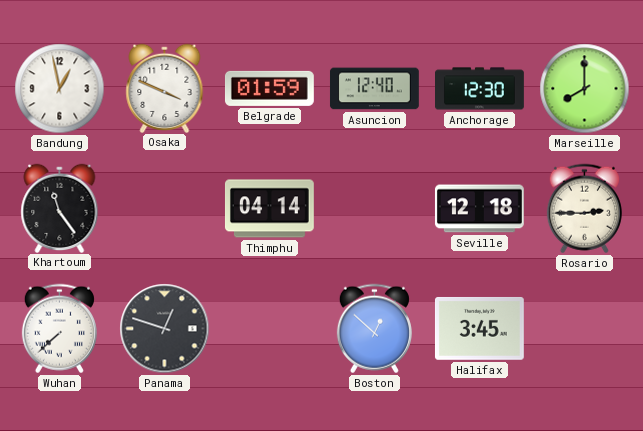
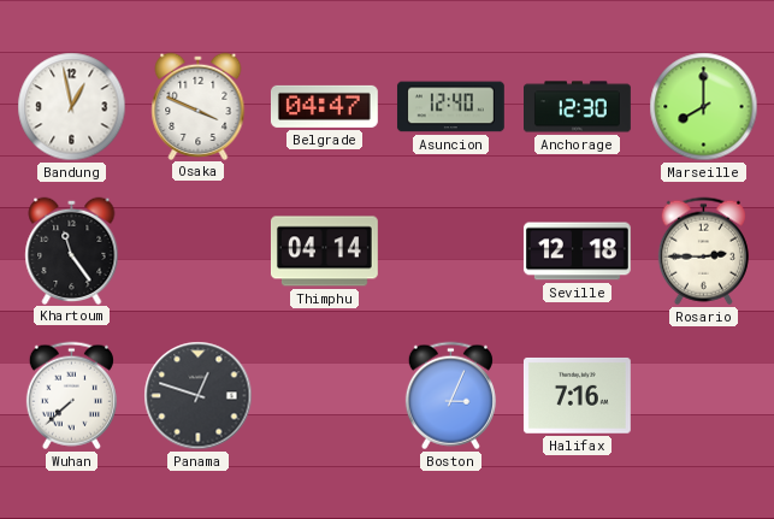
Belgrade: 01:59 -> 04:47 (324, 106)
Boston: 12:52 -> 3:04 (450, 396)
Halifax: 3:45 -> 7:16 (577, 396)
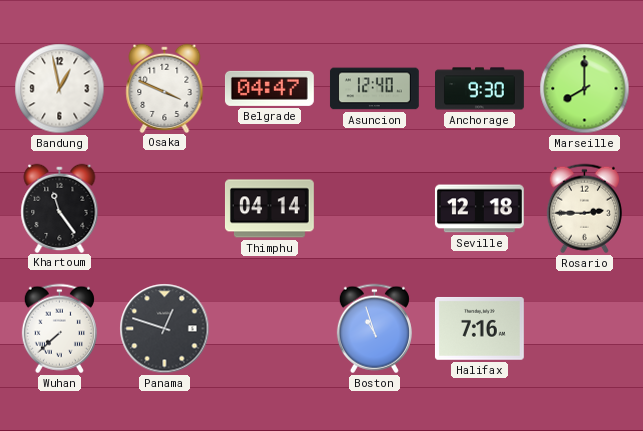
Anchorage: 12:30 -> 9:30 (480, 89)
Boston: 3:04 -> 10:57 (374, 329)
